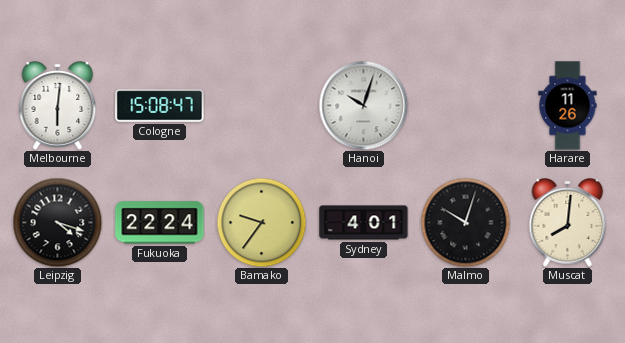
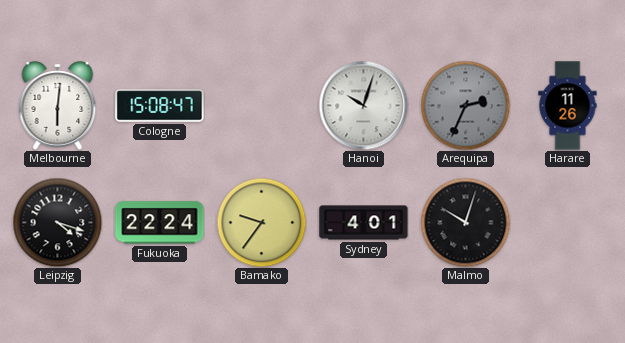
Arequipa: none -> 2:34 (465, 105)
Muscat: 8:01 -> none (568, 223)
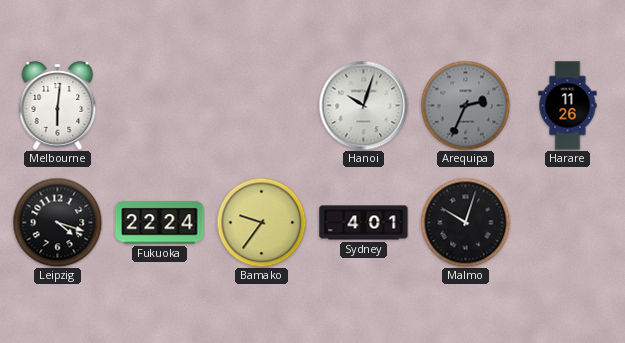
Cologne: 15:08 -> none (160, 106)
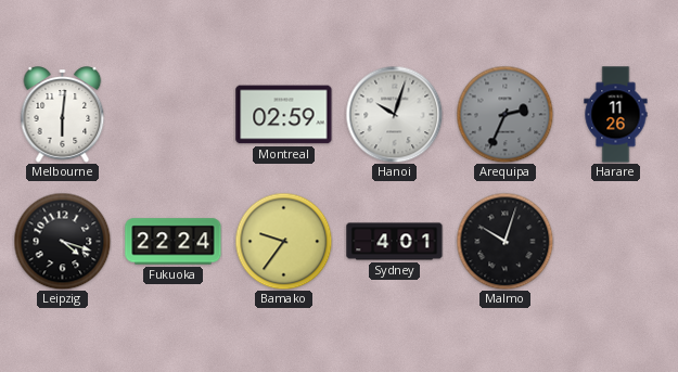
Montreal: none -> 02:59 (284, 115)
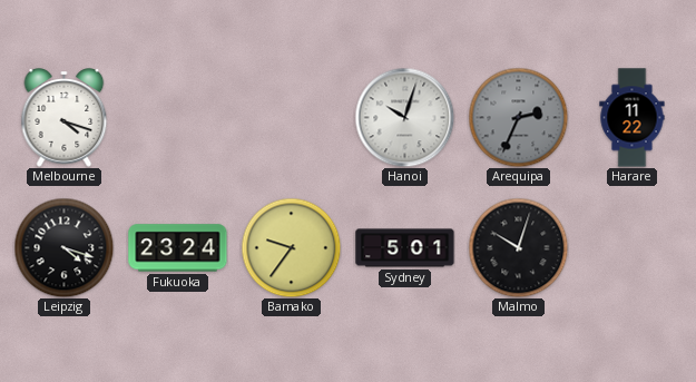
Melbourne: 6:01 -> 4:18 (65, 118)
Montreal: 02:59 -> none (284, 115)
Harare: 11:26 -> 11:22 (633, 118)
Fukuoka: 22:24 -> 23:24 (178, 248)
Sydney: 4:01 -> 5:01 (405, 248)
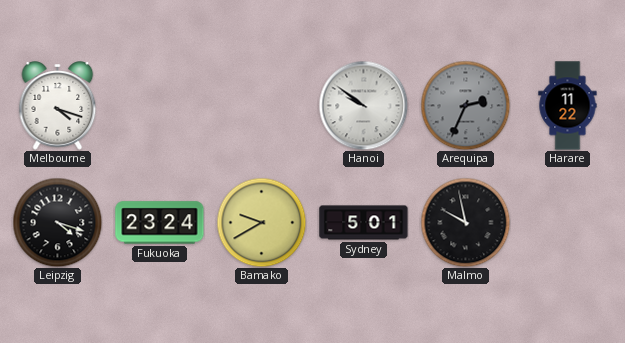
Hanoi: 10:03 -> 9:51 (363, 105)
Bamako: 9:36 -> 9:40 (261, 222)
Malmo: 10:03 -> 9:58 (465, 222)
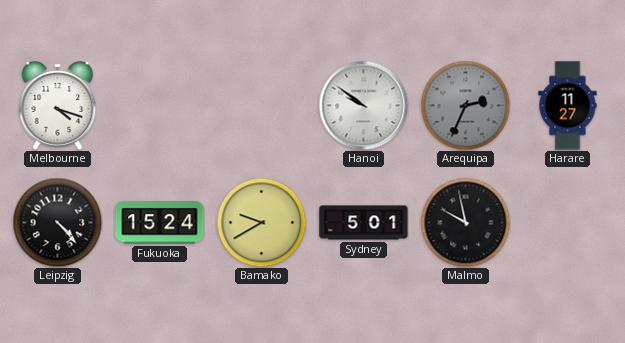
Harare: 11:22 -> 11:27 (568, 106)
Leipzig: 4:18 -> 4:23 (57, 222)
Fukuoka: 23:24 -> 15:24 (160, 223)
